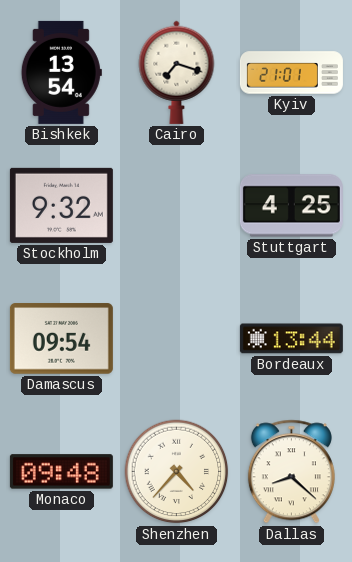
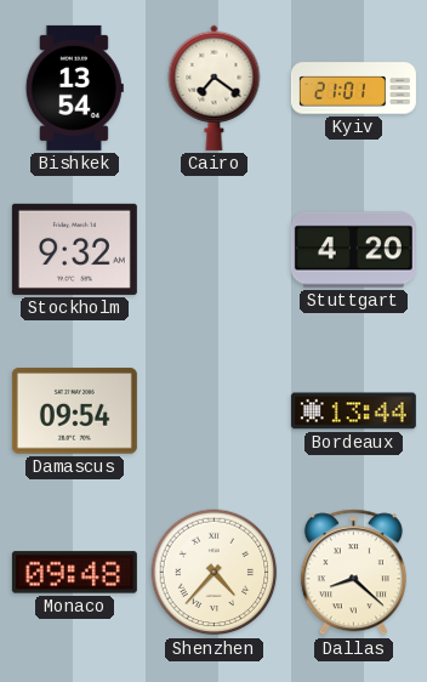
Cairo: 7:18 -> 7:21 (215, 87)
Stuttgart: 4:25 -> 4:20 (353, 250)
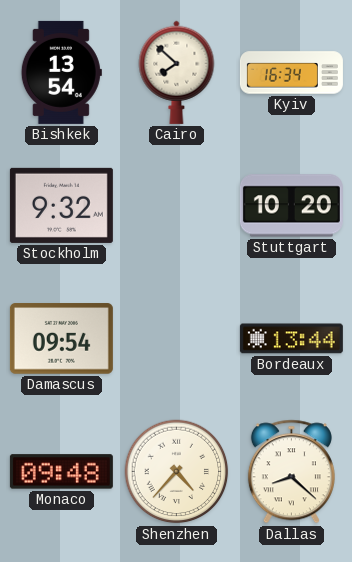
Cairo: 7:21 -> 7:52 (177, 72)
Kyiv: 21:01 -> 16:34 (291, 73)
Stuttgart: 4:20 -> 10:20 (291, 206)
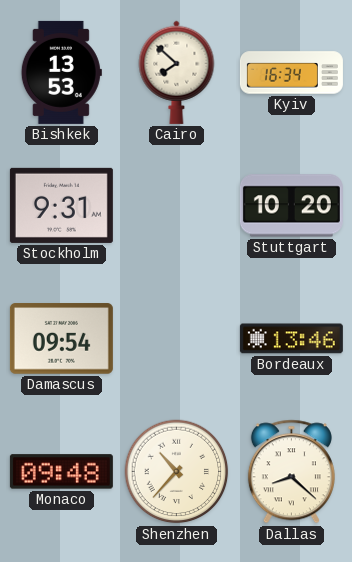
Bishkek: 13:54 -> 13:53 (61, 72)
Stockholm: 9:32 -> 9:31 (61, 205)
Bordeaux: 13:44 -> 13:46 (291, 339)
Shenzhen: 4:37 -> 10:37 (177, 472)
